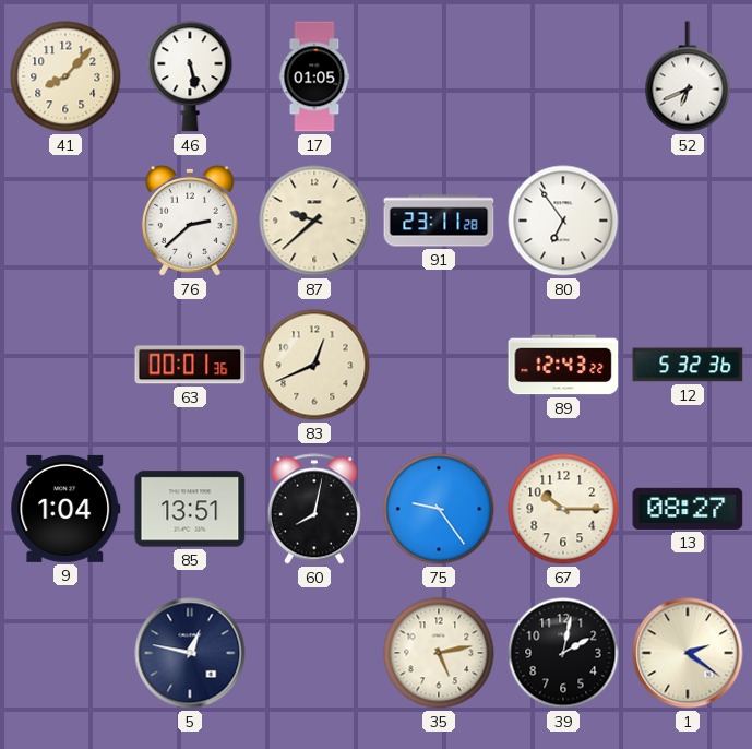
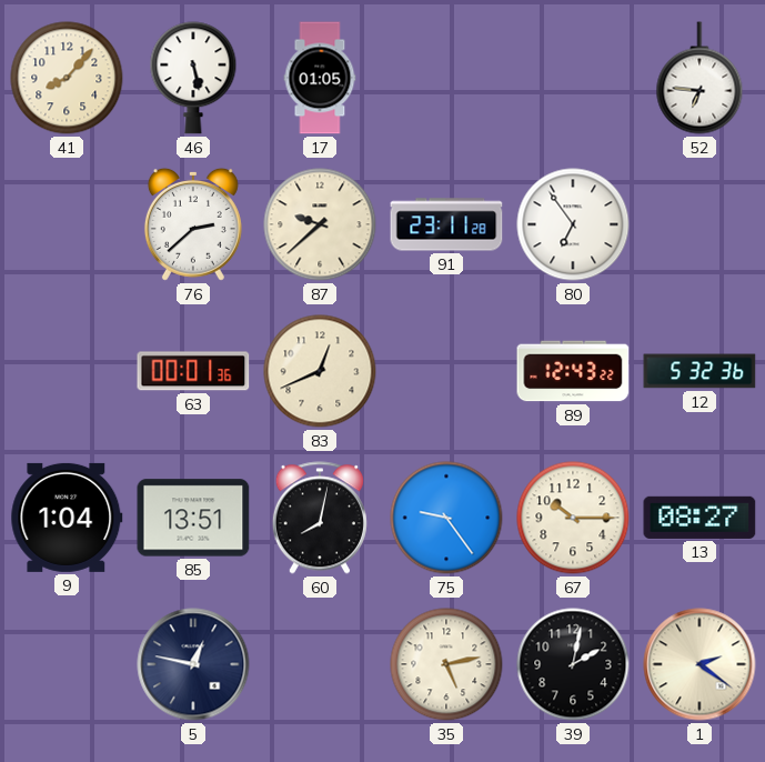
52: 6:41 -> 6:46 (699, 78)
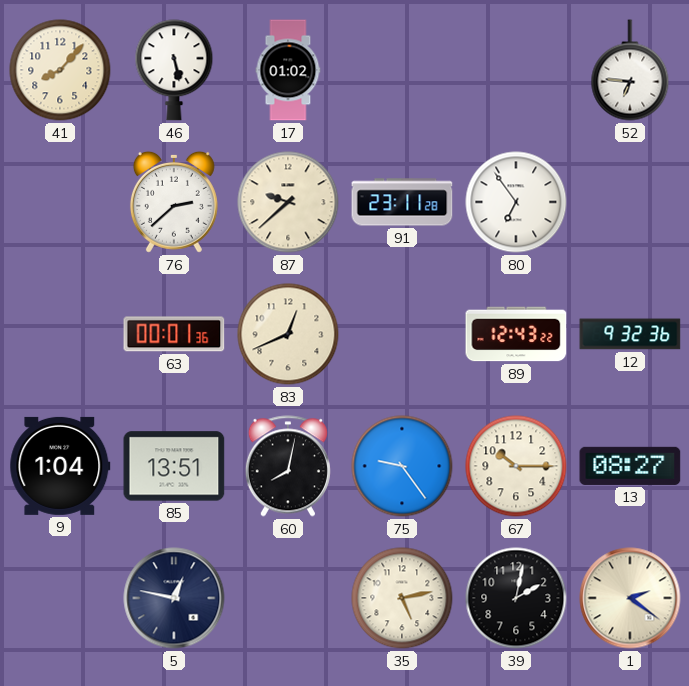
17: 01:05 -> 01:02 (288, 70)
12: 5:32 -> 9:32 (630, 334)
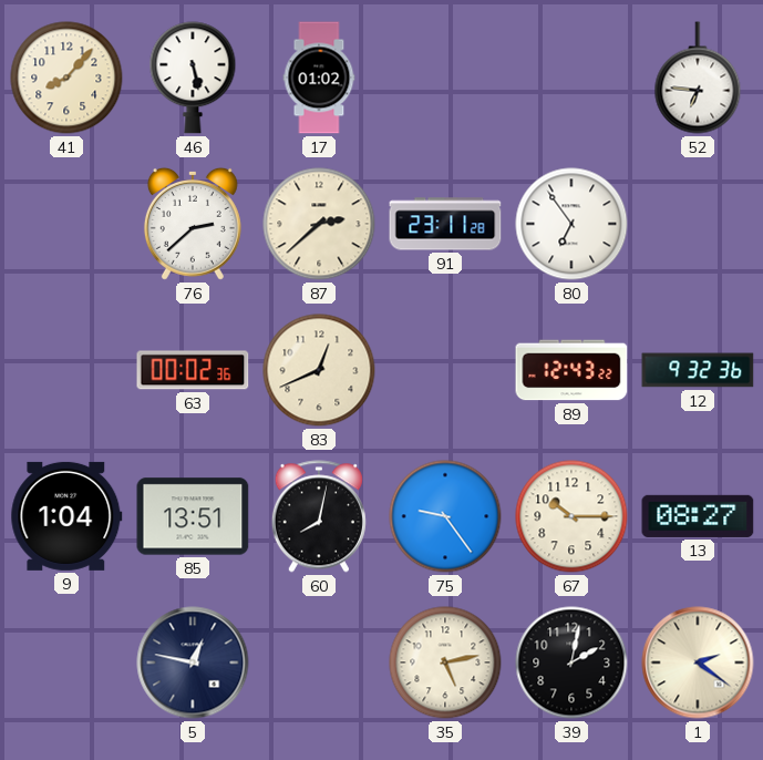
87: 9:38 -> 2:38 (319, 224)
63: 00:01 -> 00:02 (193, 370)
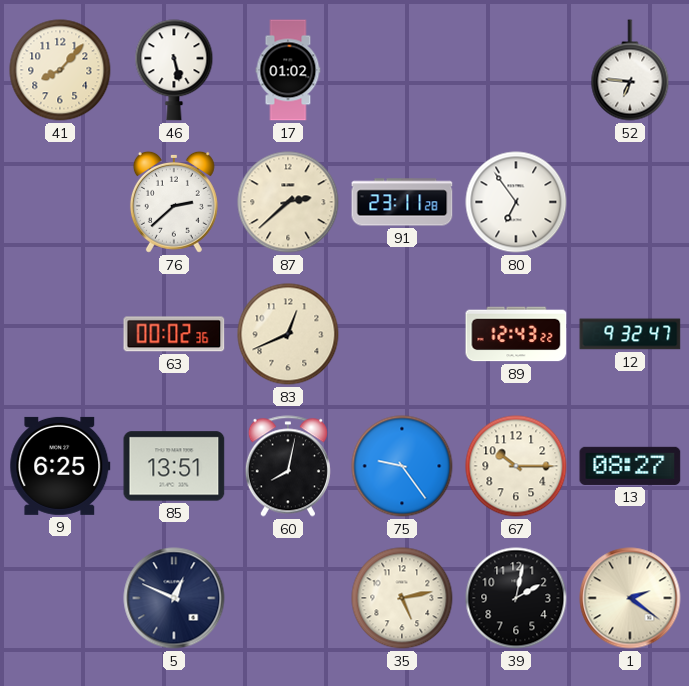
12: 9:32:36 -> 9:32:47 (630, 334)
9: 1:04 -> 6:25 (60, 466)
5: 12:47 -> 12:49 (174, 598)
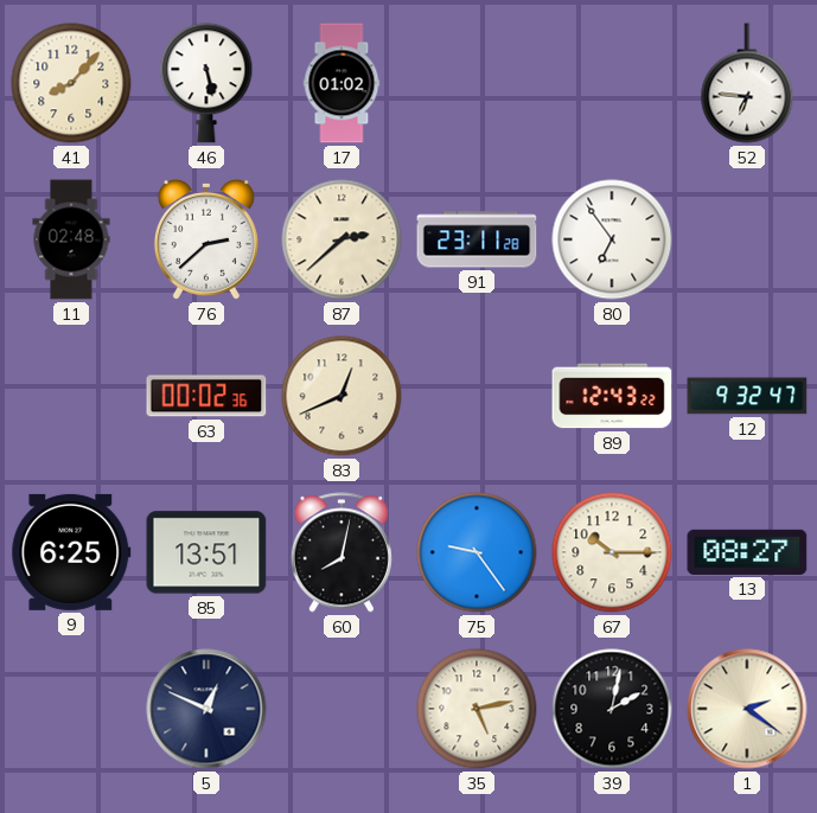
11: none -> 02:48 (71, 239)
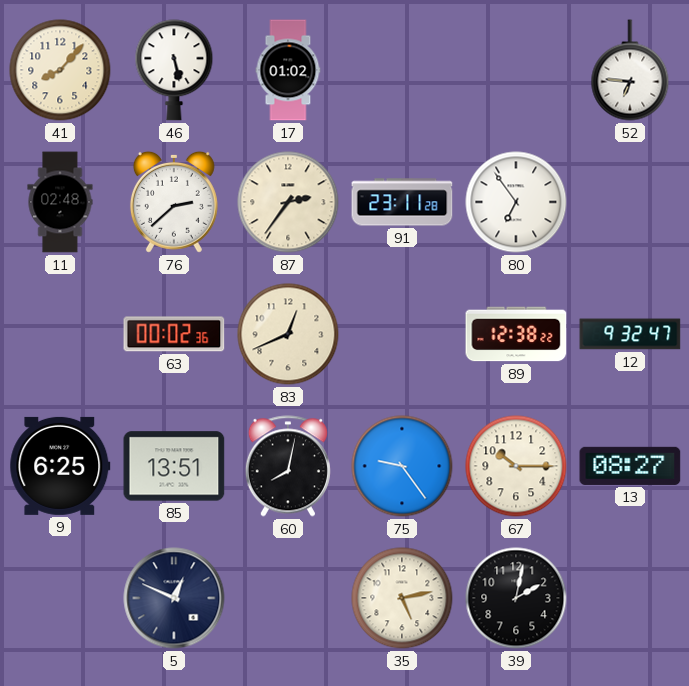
87: 2:38 -> 2:36 (288, 202)
89: 12:43 -> 12:38 (516, 334)
1: 2:21 -> none (747, 709)
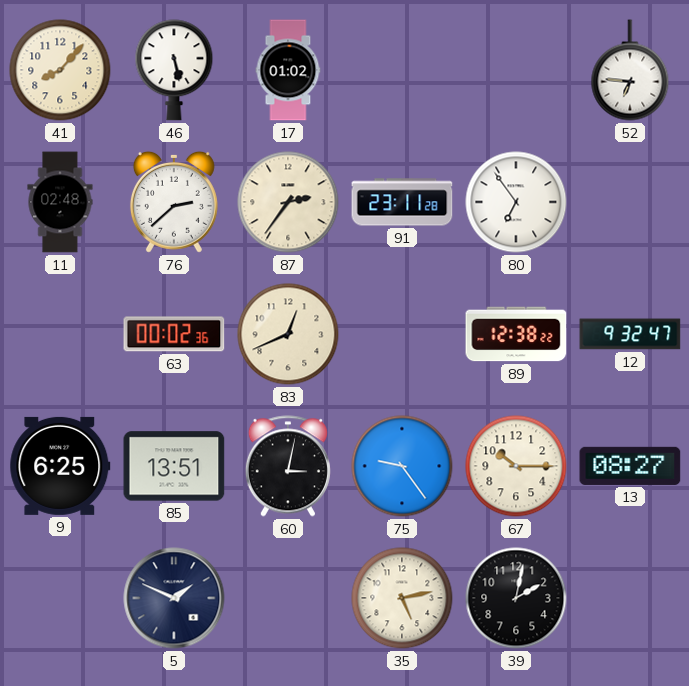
60: 8:02 -> 3:02 (288, 466)
5: 12:49 -> 1:49 (174, 598)
